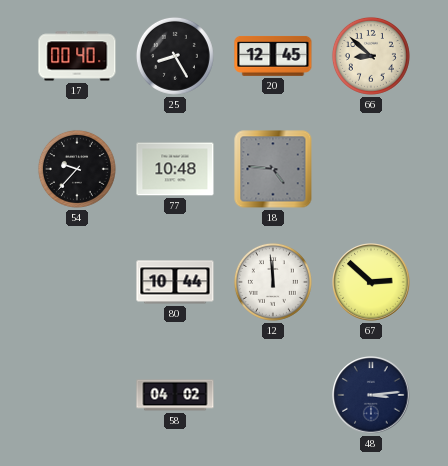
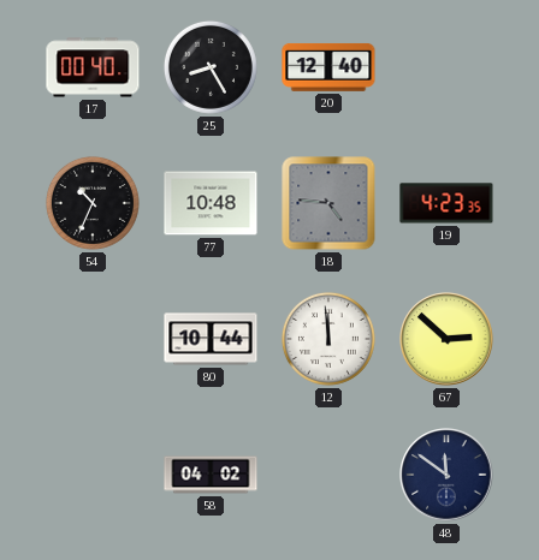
20: 12:45 -> 12:40 (328, 67)
66: 8:52 -> none (371, 56)
54: 9:37 -> 10:34 (93, 203)
19: none -> 4:23 (446, 203)
48: 3:14 -> 11:51 (446, 475)
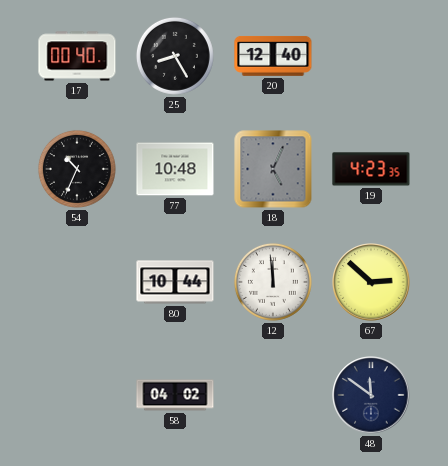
18: 4:46 -> 5:04 (273, 169)
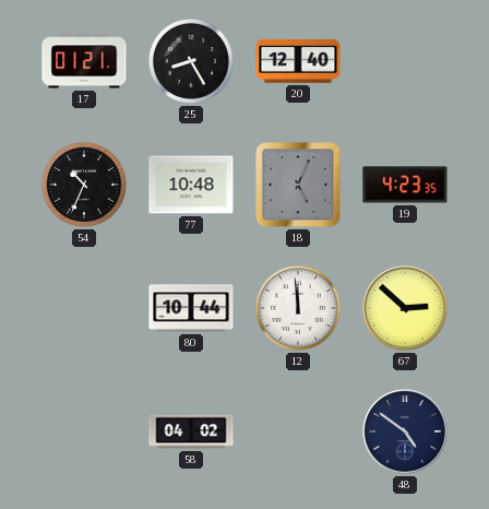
17: 00:40 -> 01:21 (84, 61)
48: 11:51 -> 4:51 (405, 431)
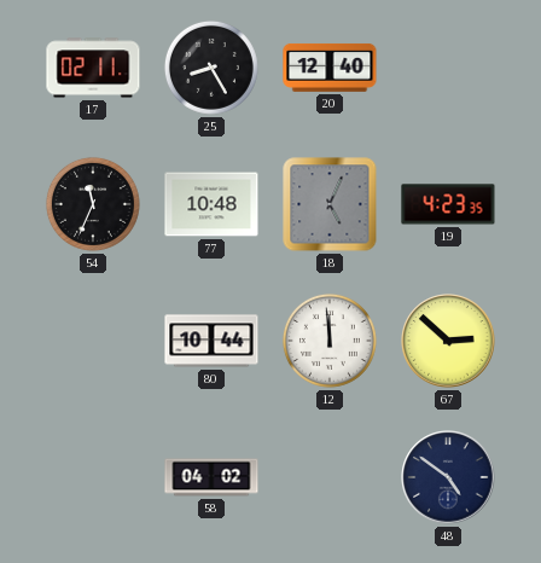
17: 01:21 -> 02:11 (93, 68)
54: 10:34 -> 11:34 (93, 204)
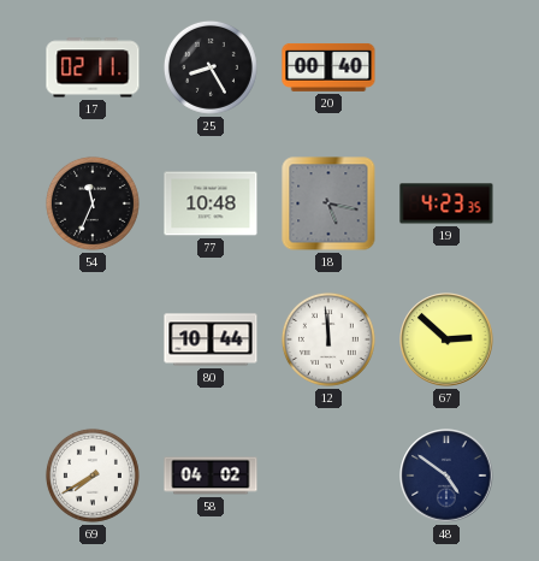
20: 12:40 -> 00:40 (328, 67)
18: 5:04 -> 5:17 (328, 203)
69: none -> 7:40 (93, 476)
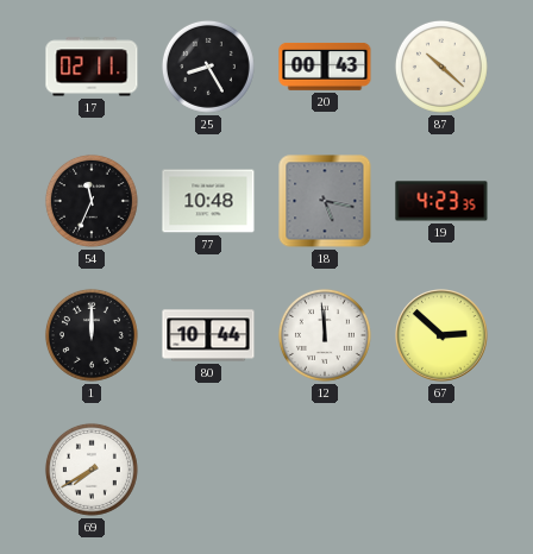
20: 00:40 -> 00:43 (325, 67)
87: none -> 10:22 (441, 67)
1: none -> 12:00 (92, 335)
58: 04:02 -> none (211, 476)
48: 4:51 -> none (446, 476)
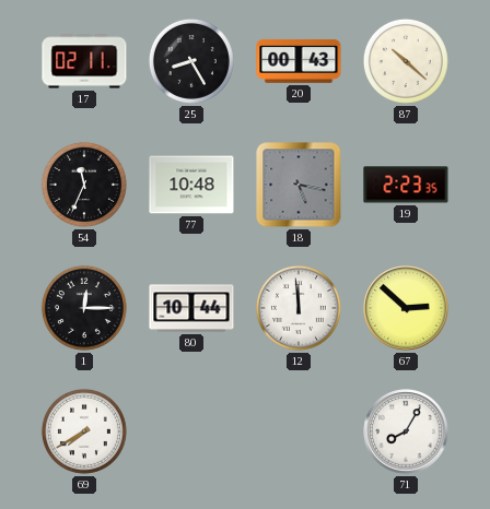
19: 4:23 -> 2:23 (406, 185)
1: 12:00 -> 12:15 (84, 308)
71: none -> 8:05 (406, 431)
